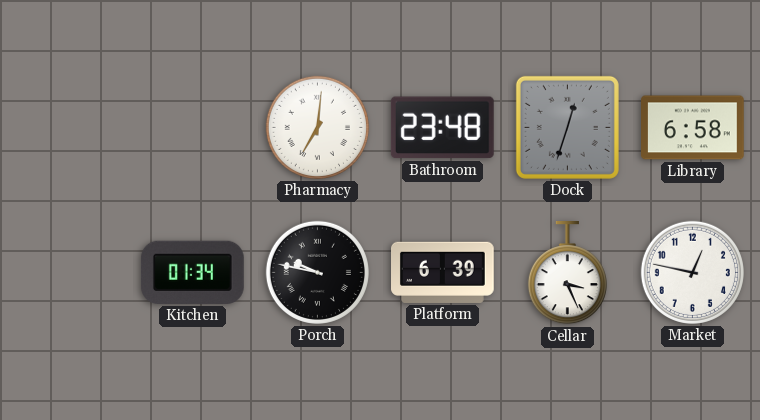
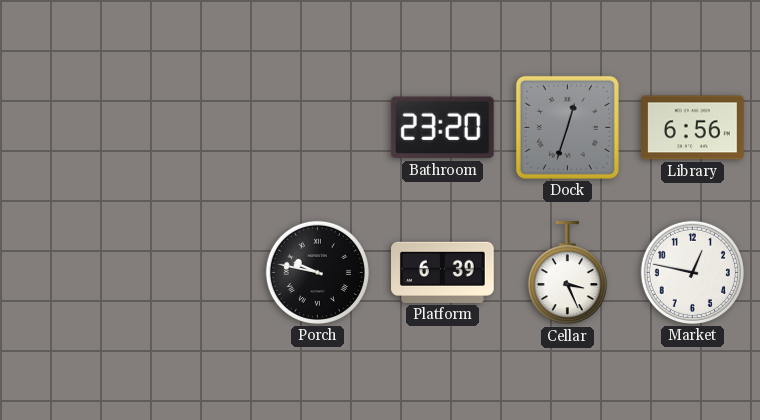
Pharmacy: 7:01 -> none (317, 127)
Bathroom: 23:48 -> 23:20 (442, 128)
Library: 6:58 -> 6:56 (693, 128)
Kitchen: 01:34 -> none (192, 272)
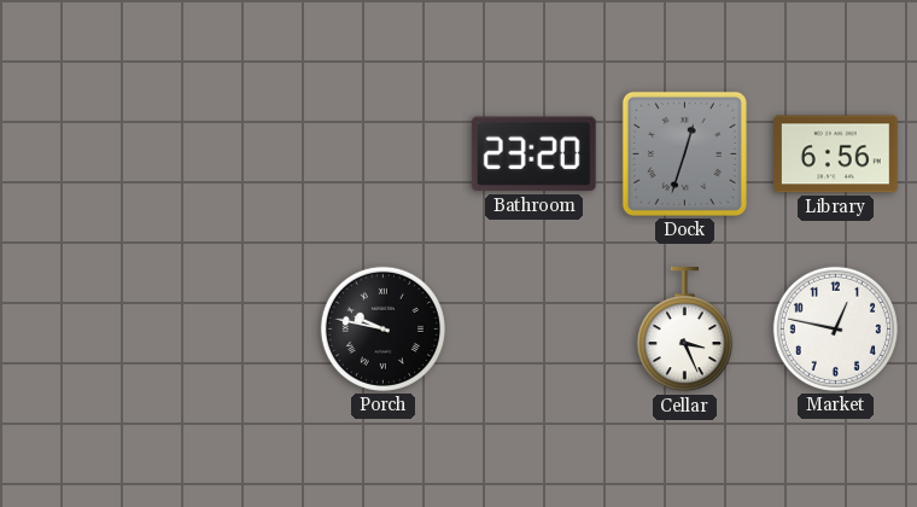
Platform: 6:39 -> none (443, 272)
